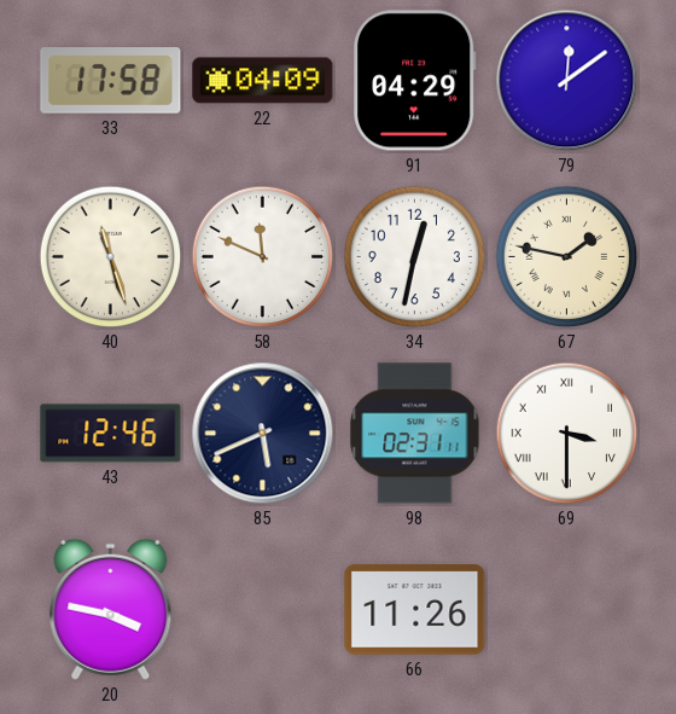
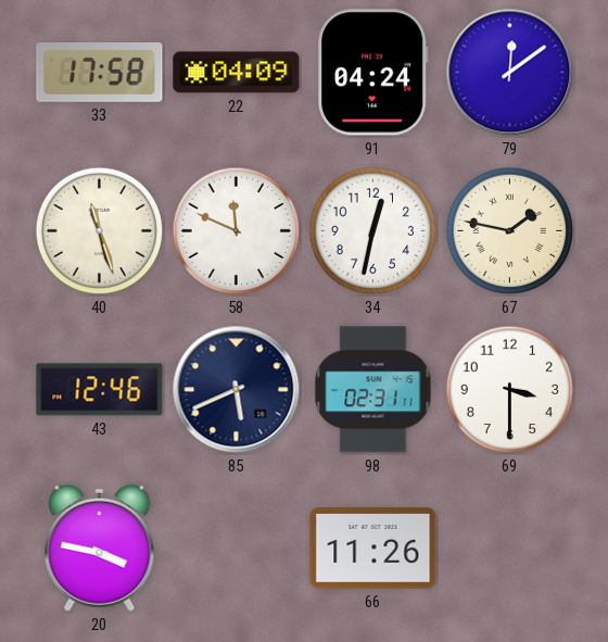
91: 04:29 -> 04:24 (373, 73)
69 numerals: Roman -> Arabic (510, 390)
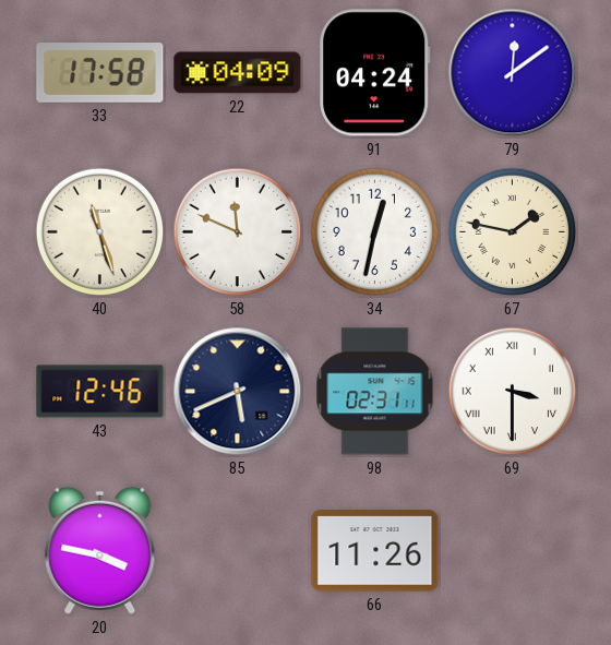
69 numerals: Arabic -> Roman (513, 392)
